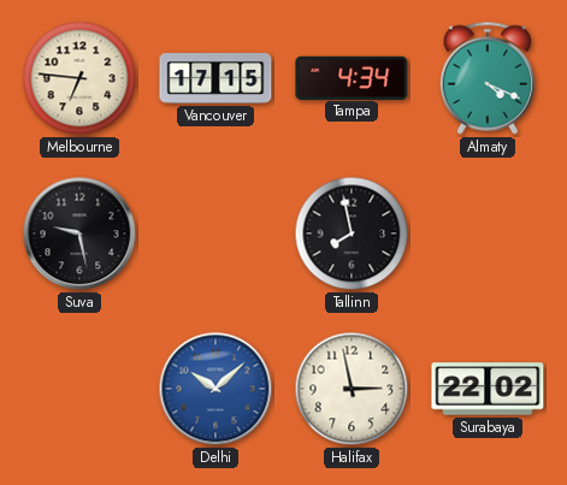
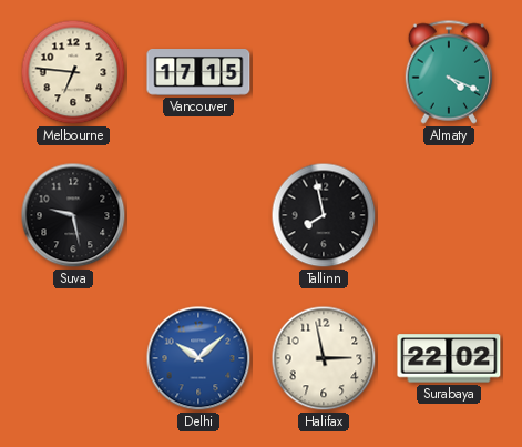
Tampa: 4:34 -> none (352, 77)
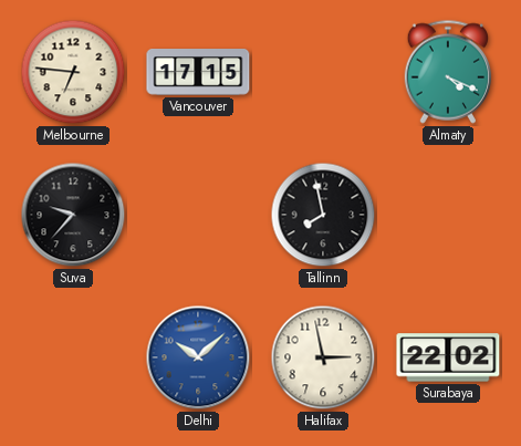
Suva: 9:28 -> 9:37 (73, 215)
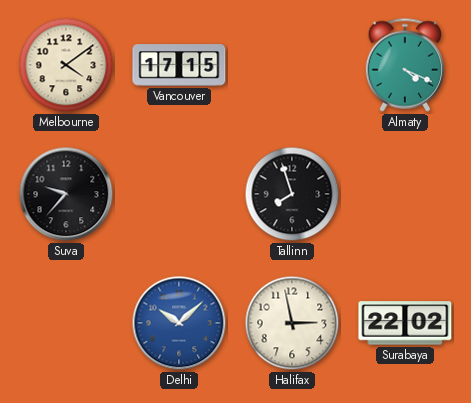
Melbourne: 6:46 -> 4:09 (66, 65)
Tallinn: 7:58 -> 7:57 (292, 194)
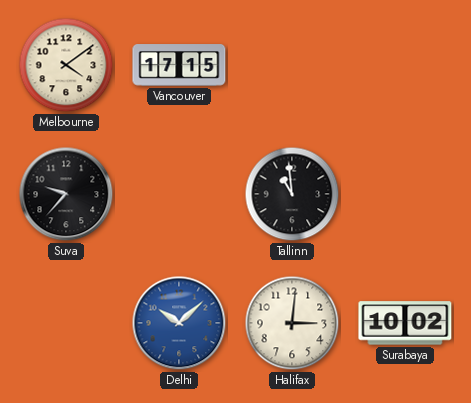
Almaty: 4:19 -> none (404, 65)
Tallinn: 7:57 -> 10:59 (292, 194)
Halifax: 2:58 -> 3:01 (292, 323)
Surabaya: 22:02 -> 10:02 (405, 323)
